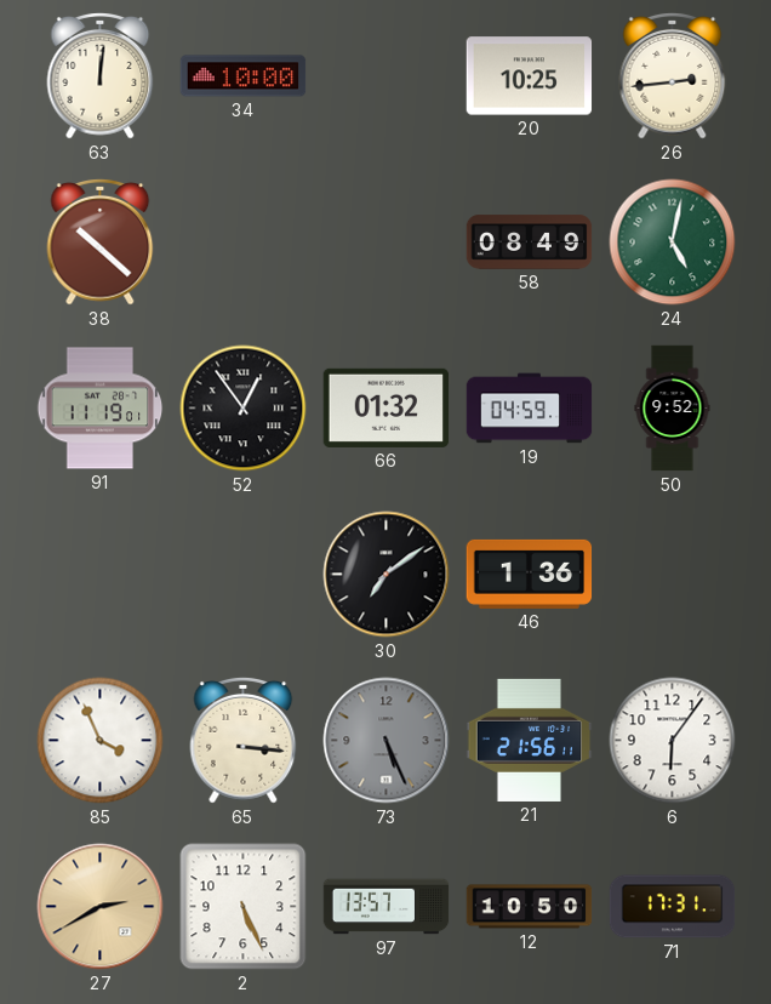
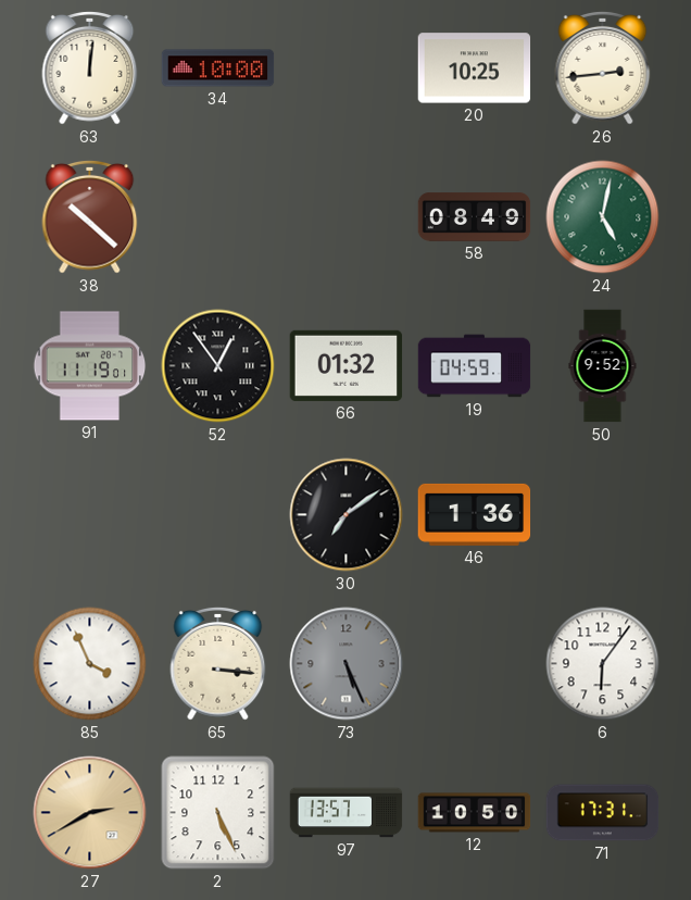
21: 21:56 -> none (530, 740)
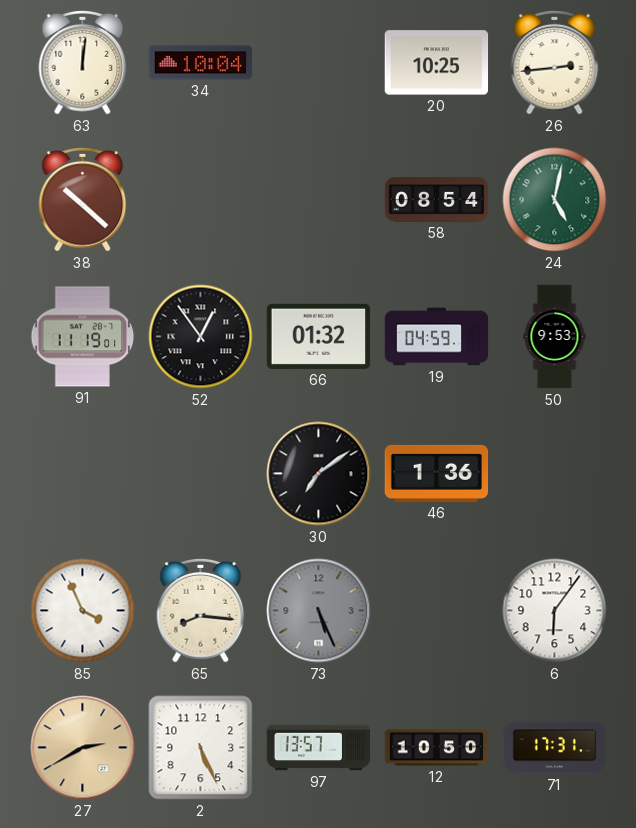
34: 10:00 -> 10:04 (201, 63)
58: 08:49 -> 08:54 (437, 200)
50: 9:52 -> 9:53 (555, 337)
65: 3:16 -> 8:16 (201, 610)
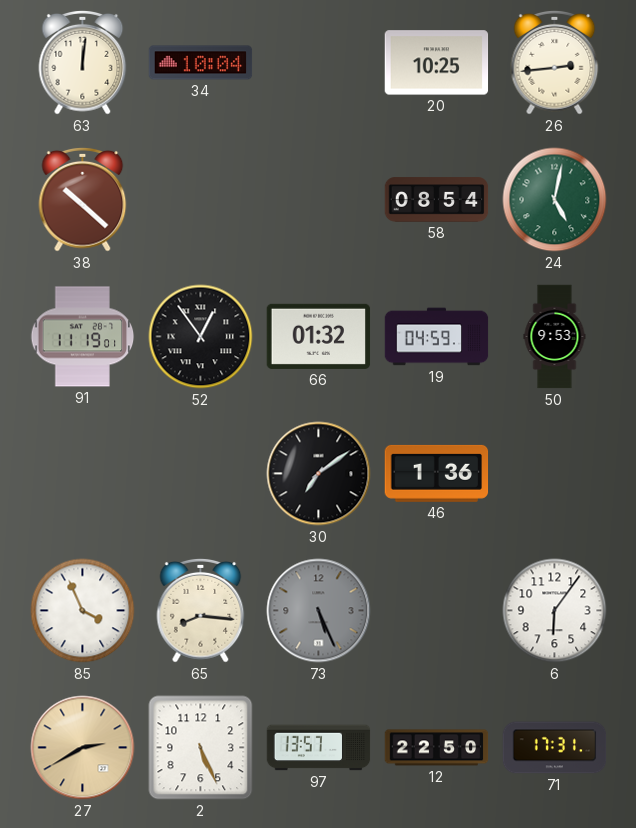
12: 10:50 -> 22:50 (437, 748)
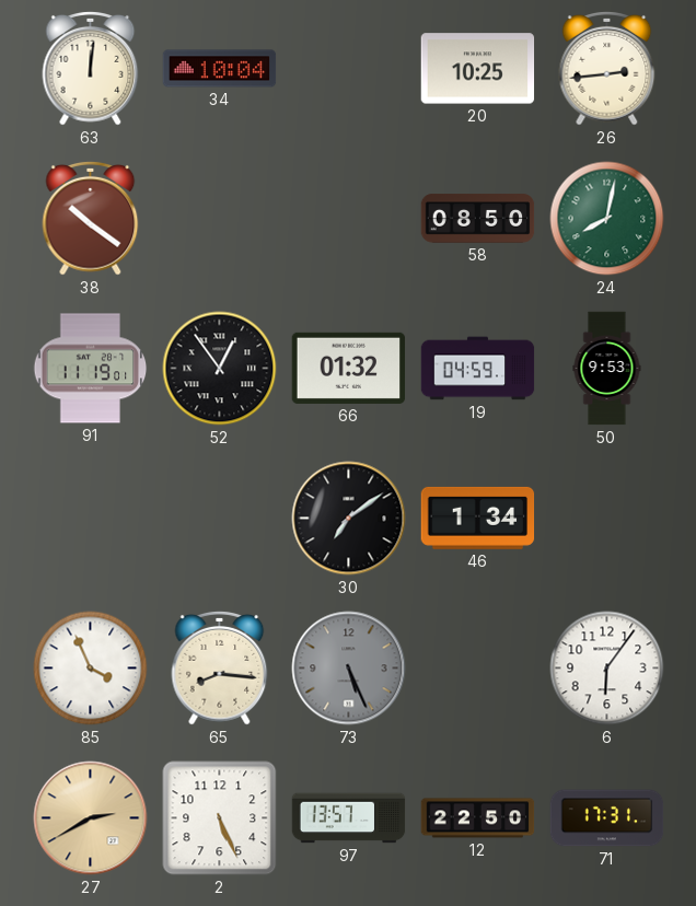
38: 10:22 -> 10:21 (91, 218)
58: 08:54 -> 08:50 (478, 219)
24: 5:02 -> 8:02 (607, 219)
46: 1:36 -> 1:34 (478, 518)
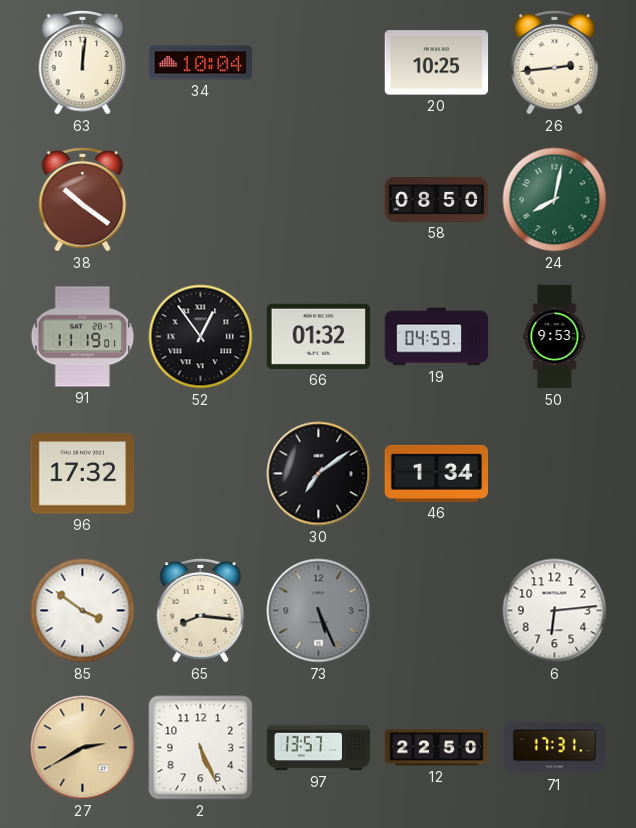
96: none -> 17:32 (83, 474)
85: 3:56 -> 3:51 (83, 611)
6: 6:06 -> 6:14 (555, 611)
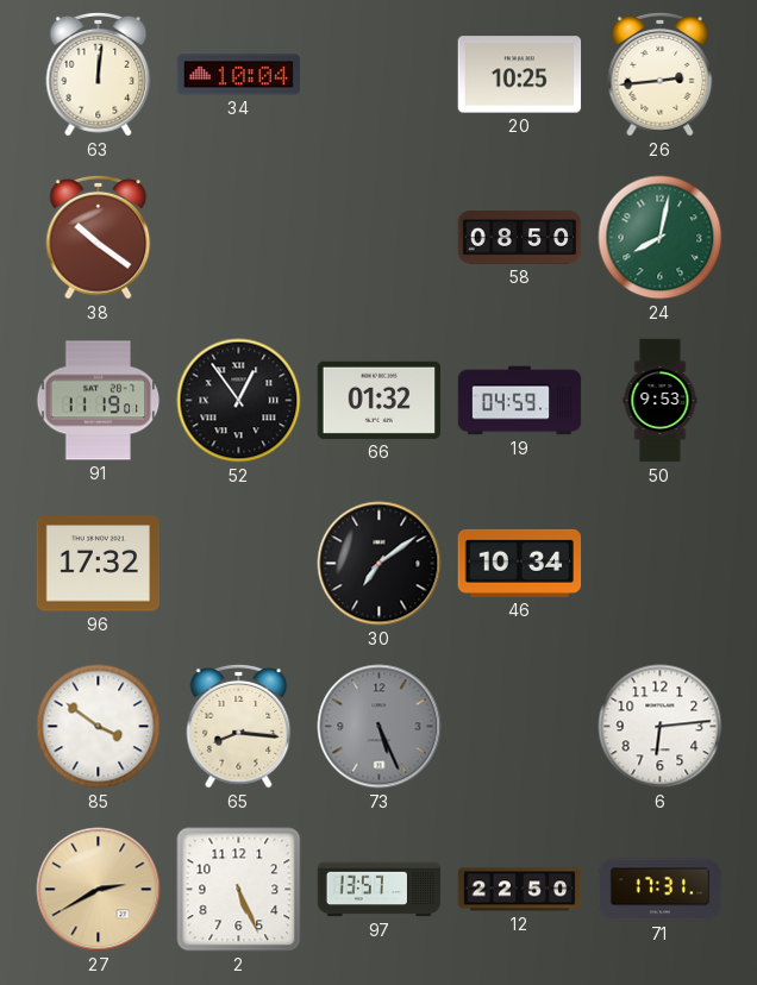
46: 1:34 -> 10:34 (520, 563)
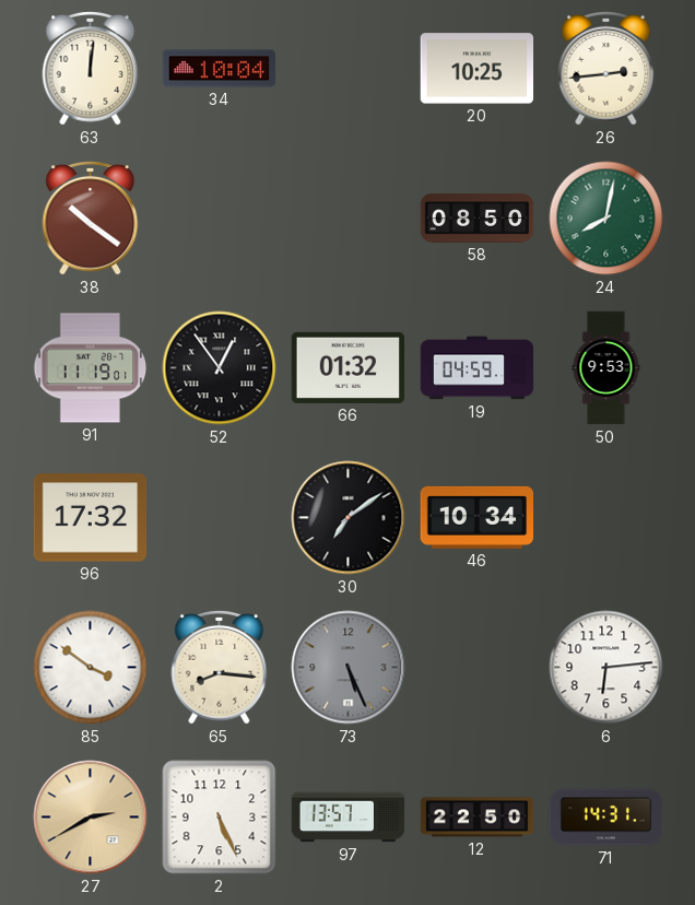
71: 17:31 -> 14:31 (606, 818)
